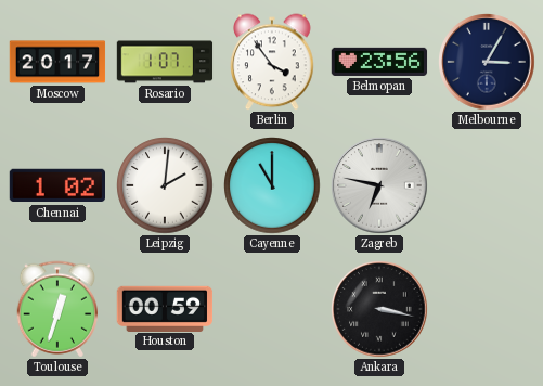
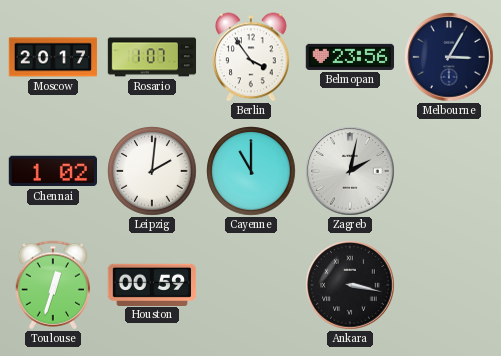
Zagreb: 6:47 -> 2:02 (350, 171)
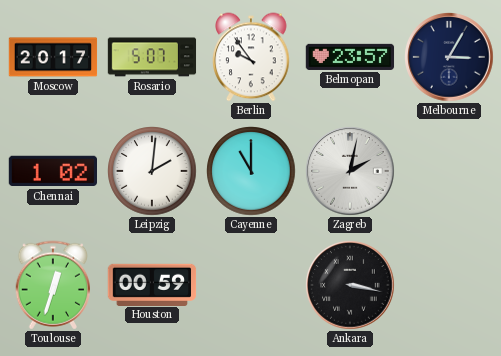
Rosario: 1:07 -> 5:07 (152, 57)
Berlin: 3:54 -> 9:54 (251, 57)
Belmopan: 23:56 -> 23:57 (350, 57)
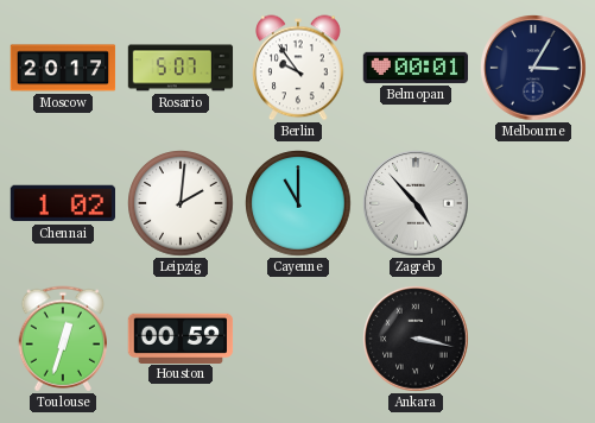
Belmopan: 23:57 -> 00:01 (416, 68)
Zagreb: 2:02 -> 4:53 (416, 203)
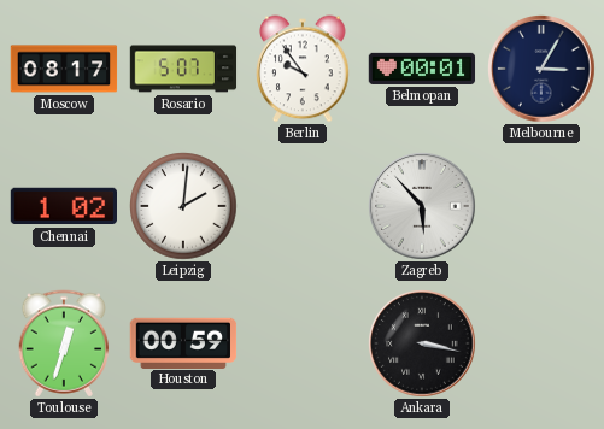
Moscow: 20:17 -> 08:17 (64, 69)
Cayenne: 11:00 -> none (298, 203)
Zagreb: 4:53 -> 5:53 (422, 206)
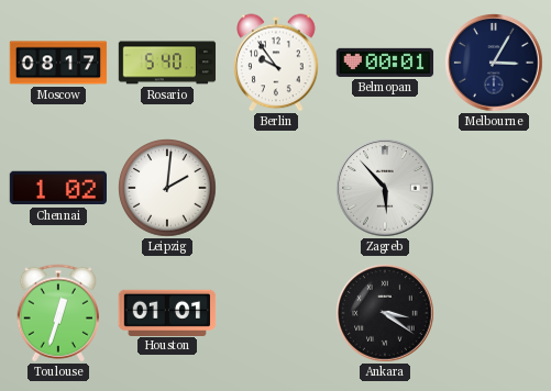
Rosario: 5:07 -> 5:40 (167, 63)
Houston: 00:59 -> 01:01 (167, 312)
Ankara: 3:17 -> 3:21 (385, 313)
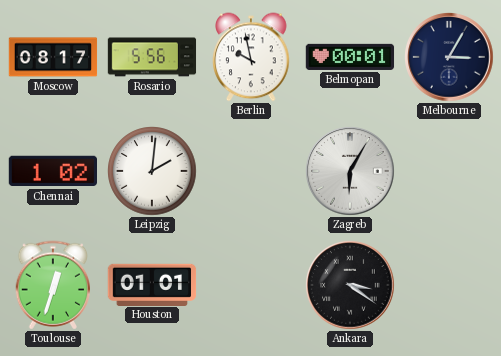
Rosario: 5:40 -> 5:56 (152, 57)
Berlin: 9:54 -> 9:58 (251, 57)
Zagreb: 5:53 -> 6:05 (350, 171)
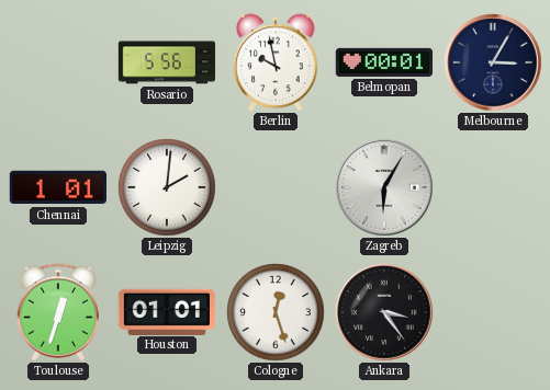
Moscow: 08:17 -> none (53, 57)
Chennai: 1:02 -> 1:01 (57, 187)
Cologne: none -> 12:27 (276, 312)
Ankara: 3:21 -> 3:24 (384, 312)
